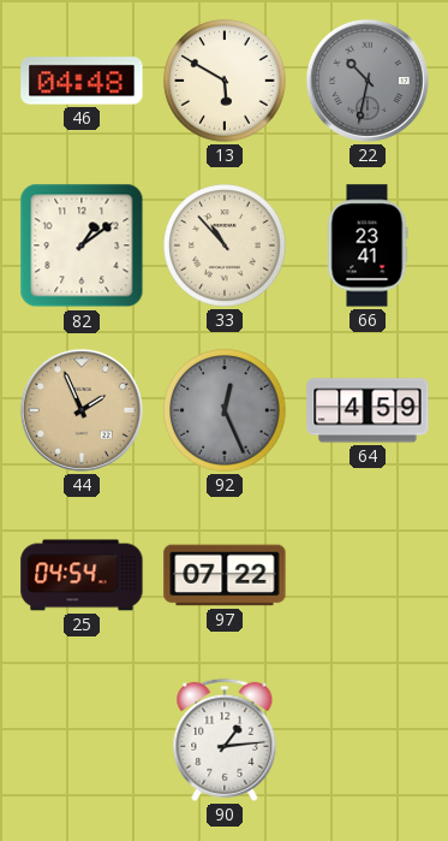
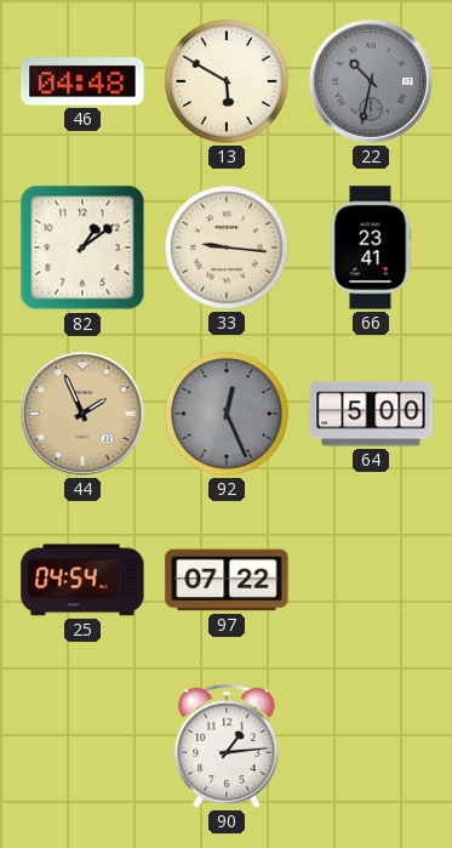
33: 10:53 -> 9:16 (227, 247)
64: 4:59 -> 5:00 (371, 414)
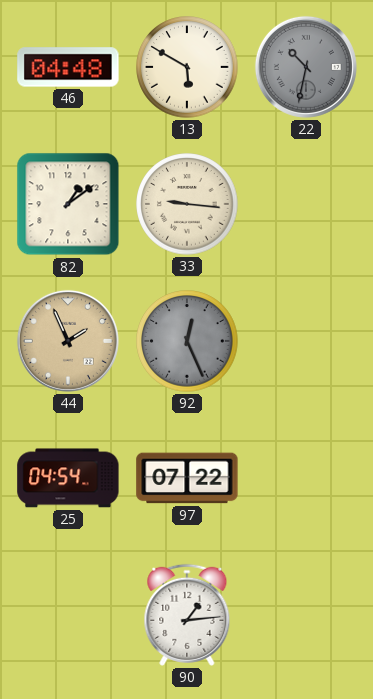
66: 23:41 -> none (371, 247)
64: 5:00 -> none (371, 414)
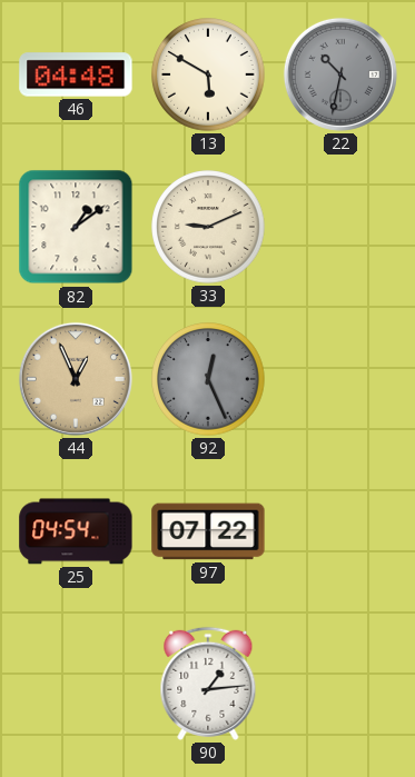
33: 9:16 -> 9:11 (208, 227)
44: 1:56 -> 12:56 (76, 379)
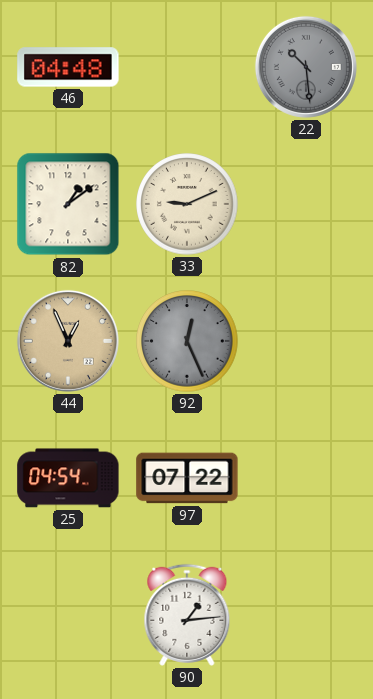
13: 5:50 -> none (208, 74)
22: 10:32 -> 10:29 (306, 67)
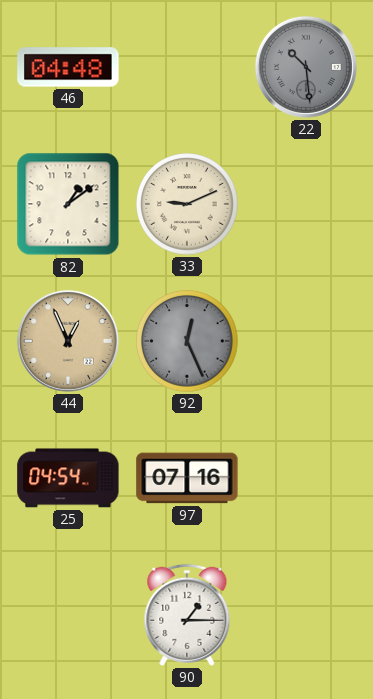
97: 07:22 -> 07:16 (187, 478)
90: 1:14 -> 1:15 (187, 615)
